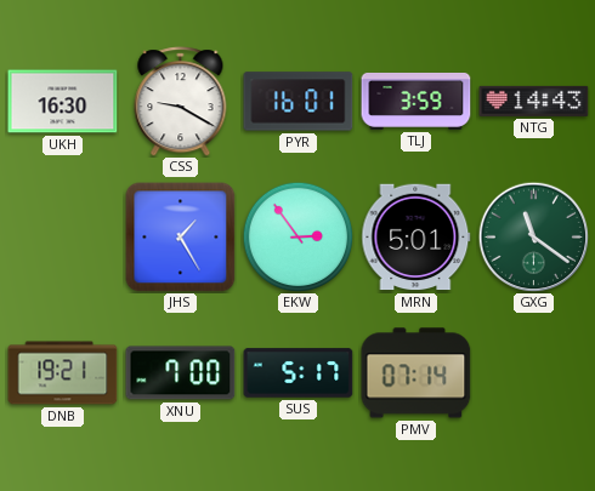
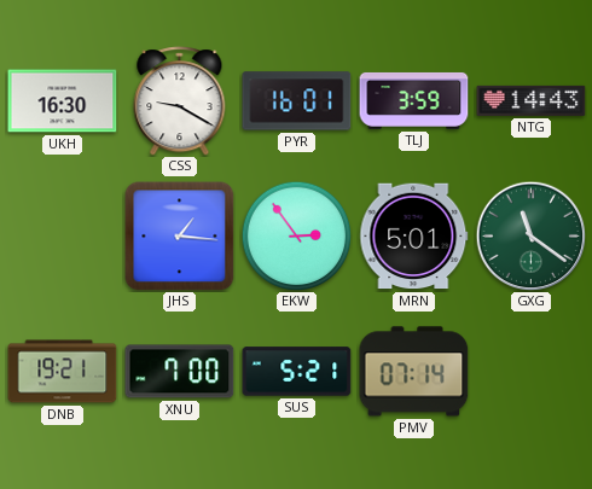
JHS: 1:25 -> 1:16 (180, 237)
SUS: 5:17 -> 5:21 (297, 372)
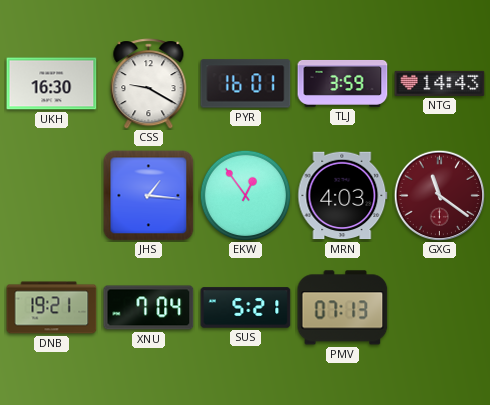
EKW: 2:54 -> 12:54 (245, 195)
MRN: 5:01 -> 4:03 (343, 196)
GXG dial: green -> burgundy (439, 195)
XNU: 7:00 -> 7:04 (149, 308)
PMV: 07:14 -> 07:13 (343, 308)
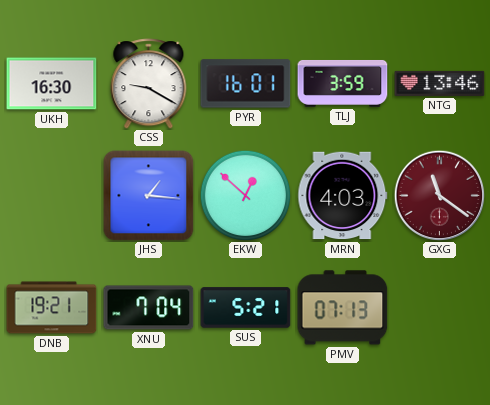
NTG: 14:43 -> 13:46 (440, 83)
EKW: 12:54 -> 12:52 (245, 195)
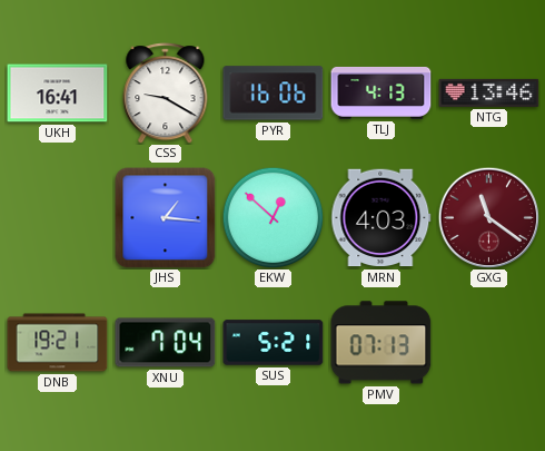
UKH: 16:30 -> 16:41 (58, 94)
PYR: 16:01 -> 16:06 (274, 94)
TLJ: 3:59 -> 4:13 (381, 92)
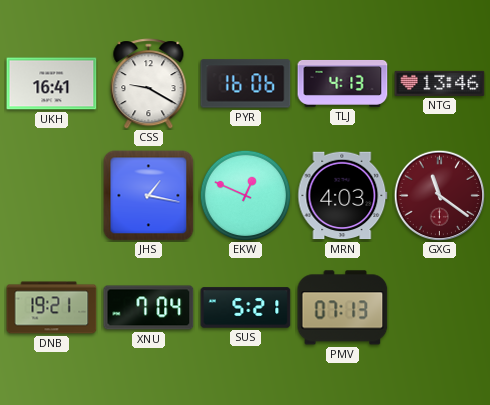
JHS: 1:16 -> 1:17 (149, 196)
EKW: 12:52 -> 12:49 (245, 195)
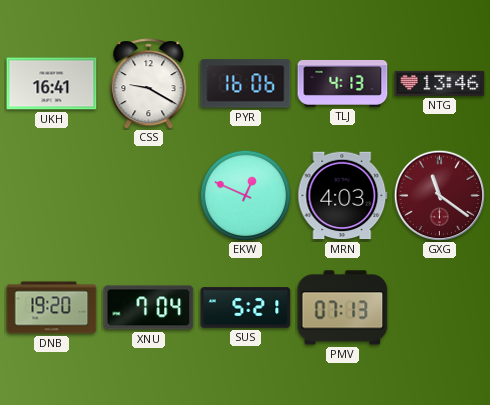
JHS: 1:17 -> none (149, 196)
DNB: 19:21 -> 19:20 (52, 308)
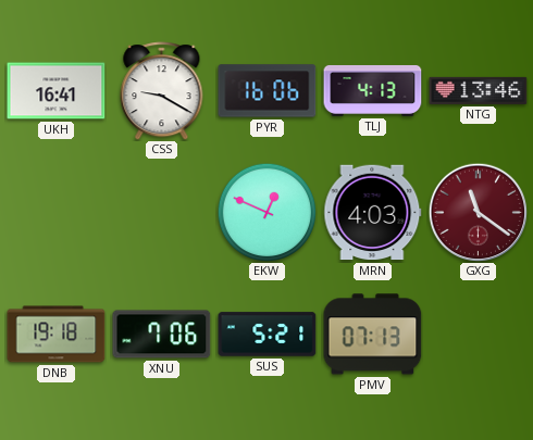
DNB: 19:20 -> 19:18 (57, 335)
XNU: 7:04 -> 7:06 (162, 335)
